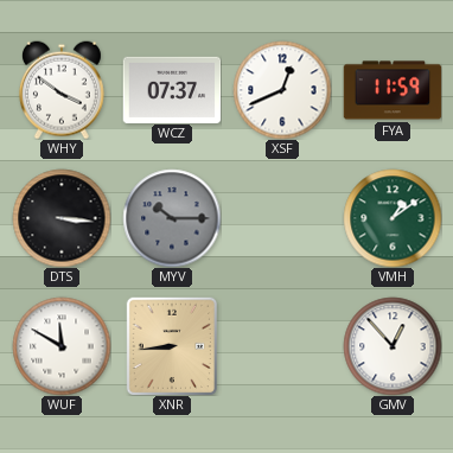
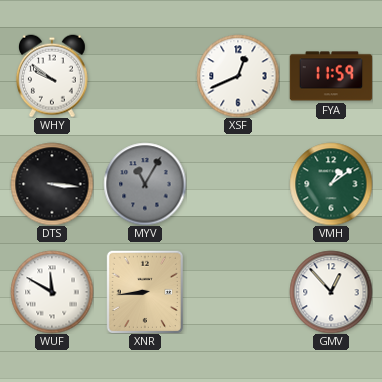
WHY: 3:51 -> 9:51 (52, 76)
WCZ: 07:37 -> none (172, 89)
MYV: 10:15 -> 11:05 (145, 184)
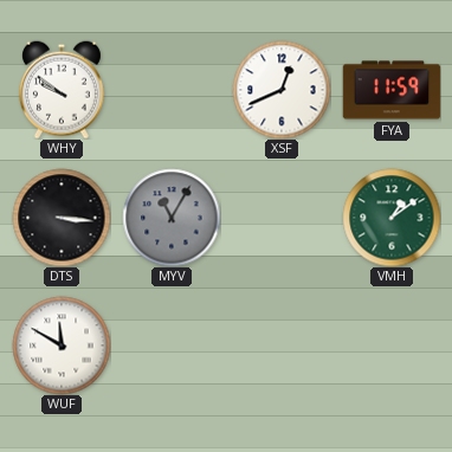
XNR: 8:44 -> none (145, 292)
GMV: 12:53 -> none (331, 292)
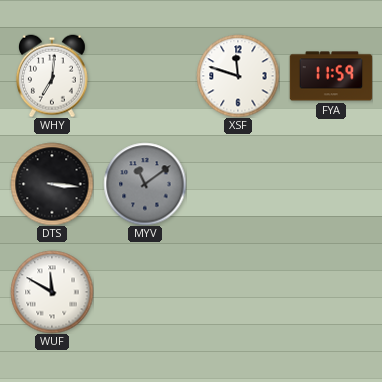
WHY: 9:51 -> 7:01 (52, 76)
XSF: 12:41 -> 11:48 (238, 76)
MYV: 11:05 -> 11:09 (145, 184)
VMH: 1:09 -> none (392, 218)
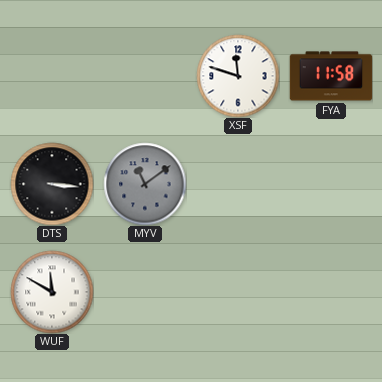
WHY: 7:01 -> none (52, 76)
FYA: 11:59 -> 11:58 (331, 76)
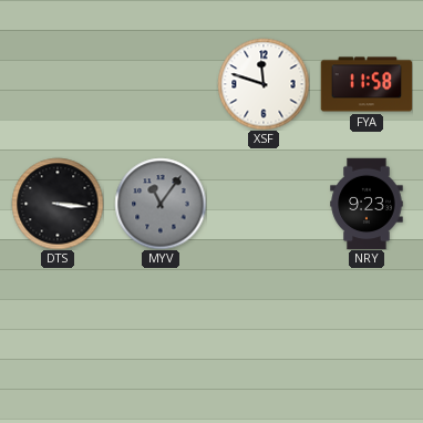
MYV: 11:09 -> 11:06 (161, 204)
NRY: none -> 9:23 (367, 204)
WUF: 11:50 -> none (52, 292)
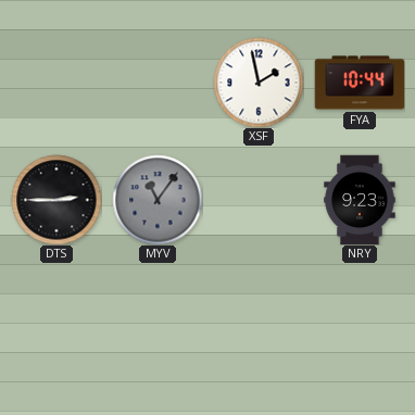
XSF: 11:48 -> 1:58 (259, 83)
FYA: 11:58 -> 10:44 (360, 83)
DTS: 3:16 -> 2:45 (56, 200)
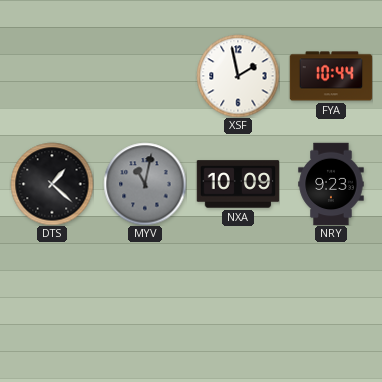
DTS: 2:45 -> 1:22 (52, 184)
MYV: 11:06 -> 11:02 (145, 184)
NXA: none -> 10:09 (238, 184)
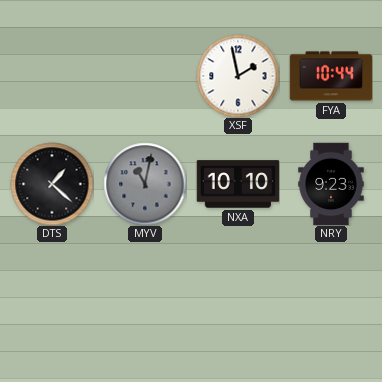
NXA: 10:09 -> 10:10 (238, 184)
